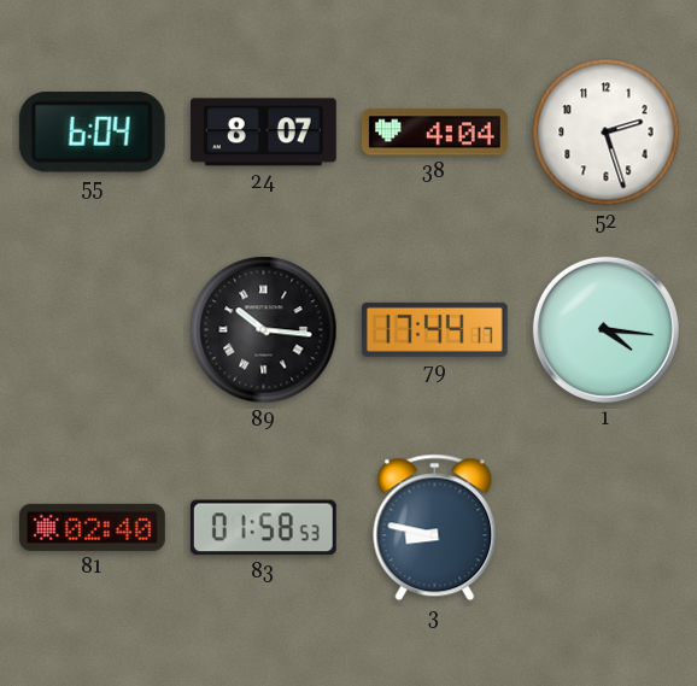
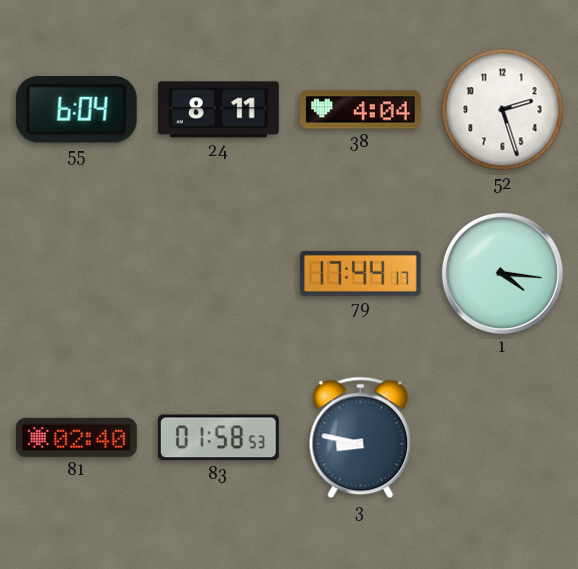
24: 8:07 -> 8:11 (218, 110)
89: 10:16 -> none (264, 330)
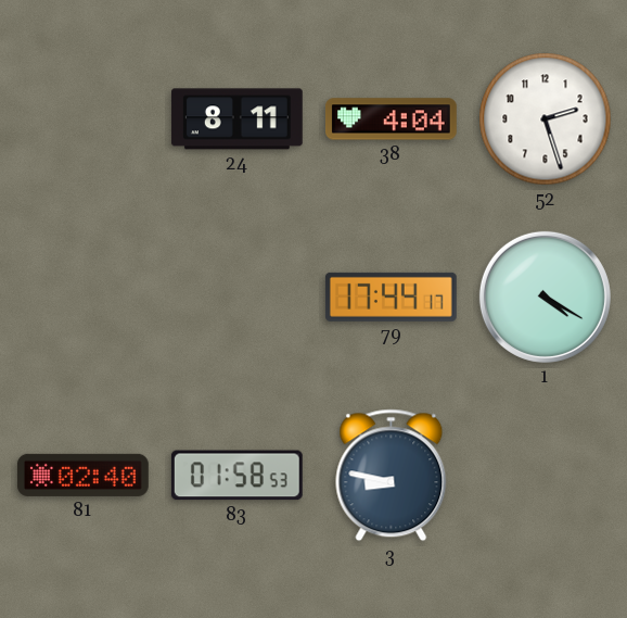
55: 6:04 -> none (76, 109)
1: 4:16 -> 4:20 (545, 297)
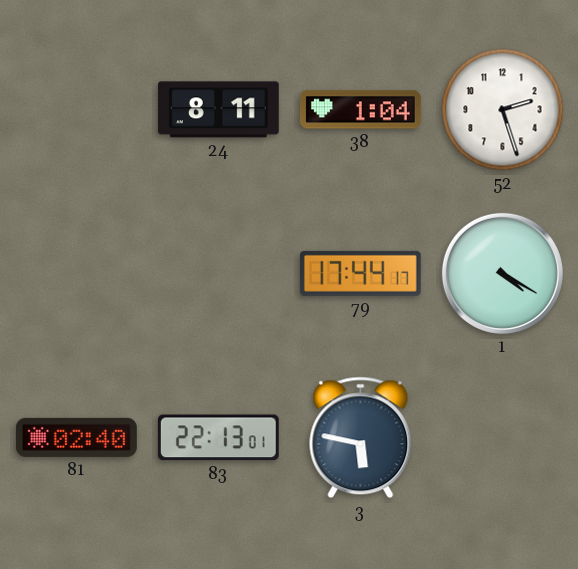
38: 4:04 -> 1:04 (360, 110)
83: 01:58 -> 22:13 (218, 438)
3: 8:47 -> 5:47 (361, 438)
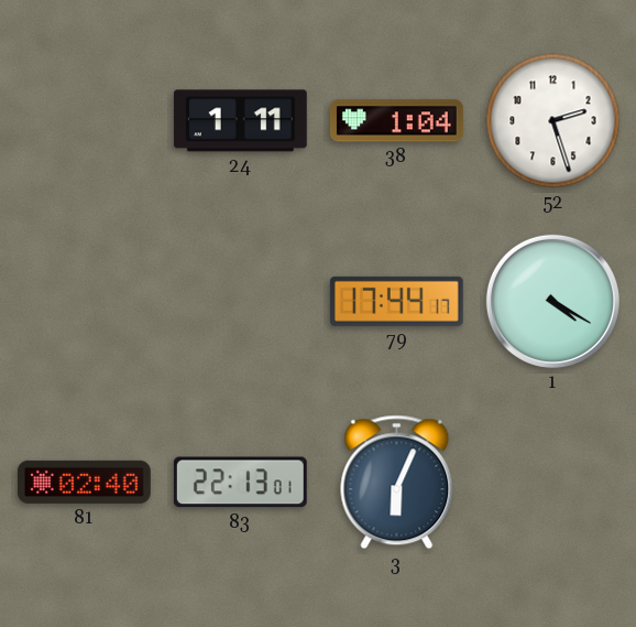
24: 8:11 -> 1:11 (240, 121)
3: 5:47 -> 6:04 (397, 483)
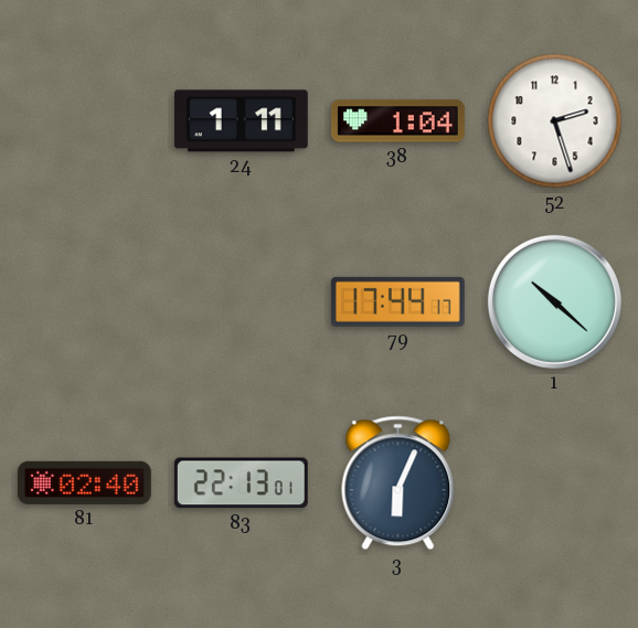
1: 4:20 -> 10:22 (554, 301)
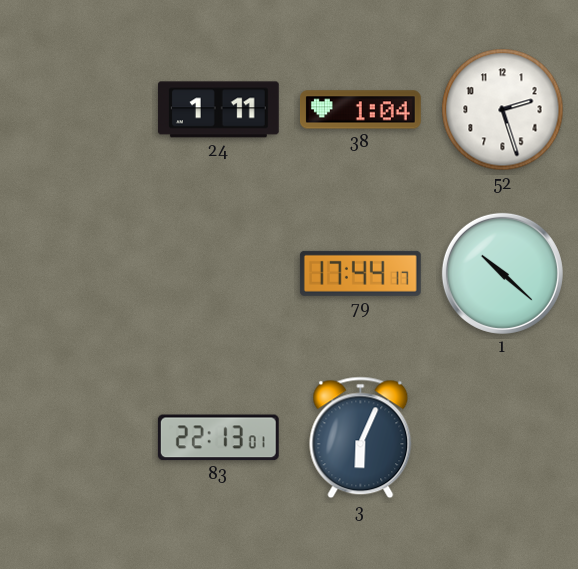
81: 02:40 -> none (84, 482)
